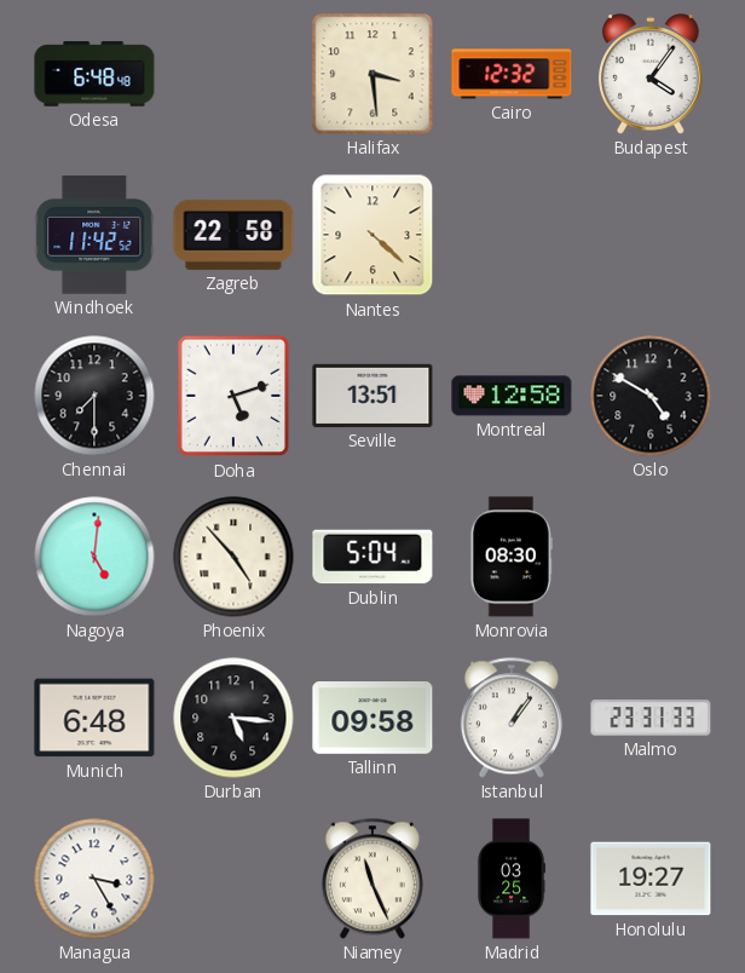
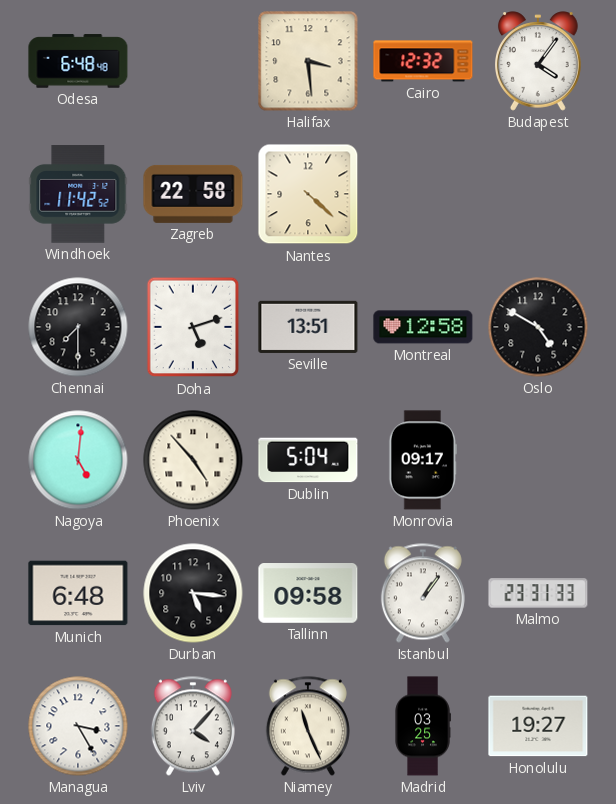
Monrovia: 08:30 -> 09:17 (423, 460)
Lviv: none -> 4:07 (193, 726)
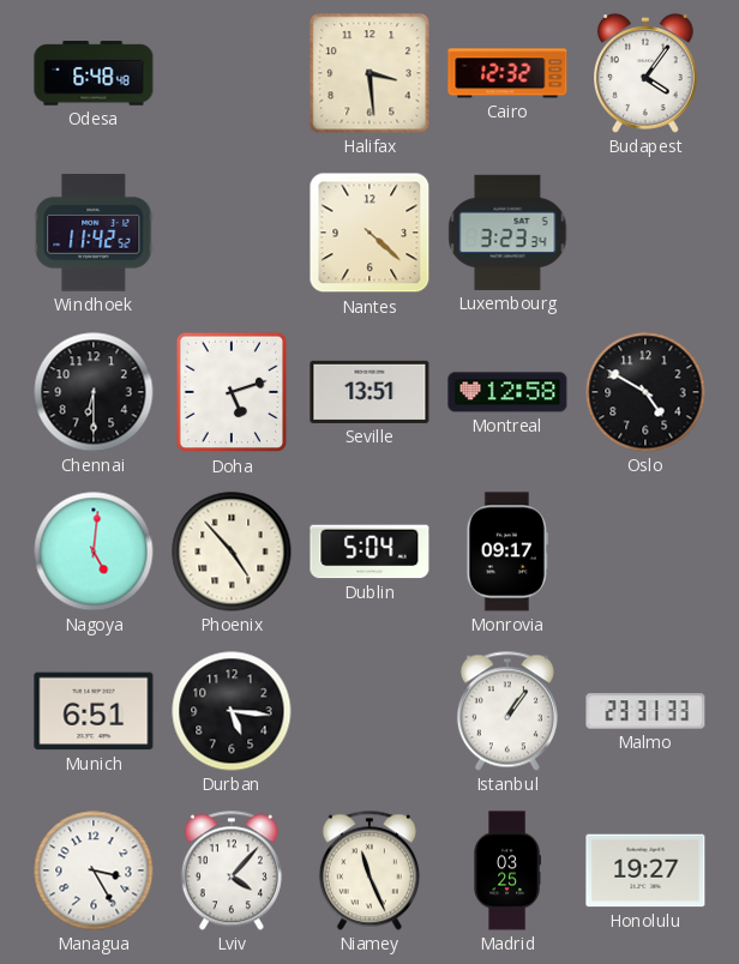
Zagreb: 22:58 -> none (193, 194)
Luxembourg: none -> 3:23 (507, 233)
Chennai: 7:30 -> 6:30 (94, 392)
Munich: 6:48 -> 6:51 (94, 711)
Tallinn: 09:58 -> none (308, 594)
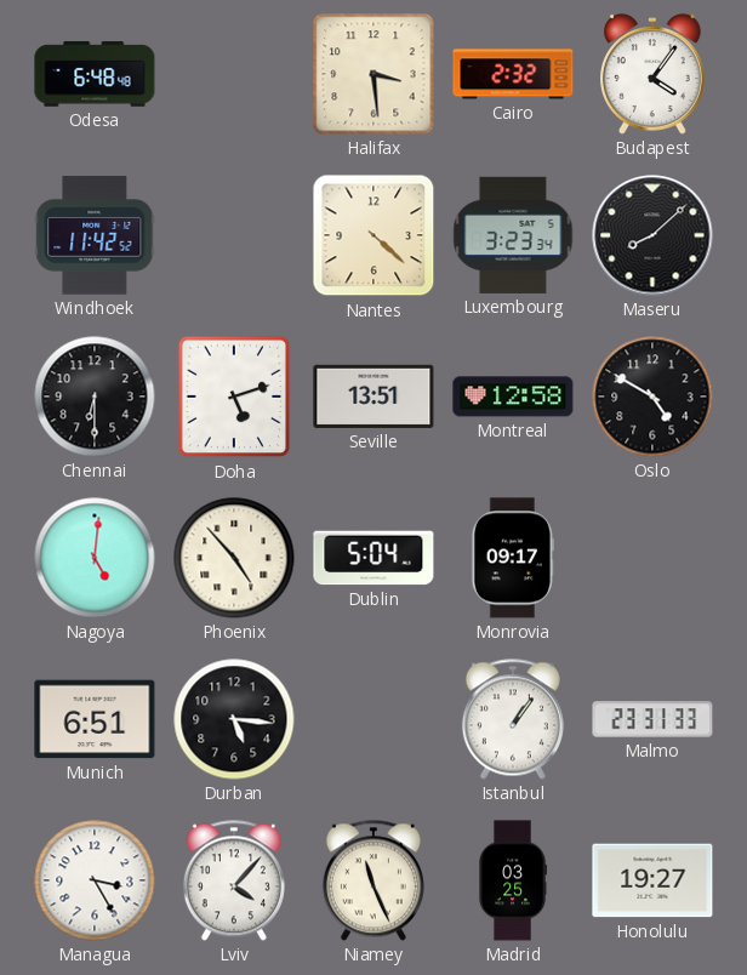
Cairo: 12:32 -> 2:32 (513, 74)
Maseru: none -> 8:08 (652, 235)
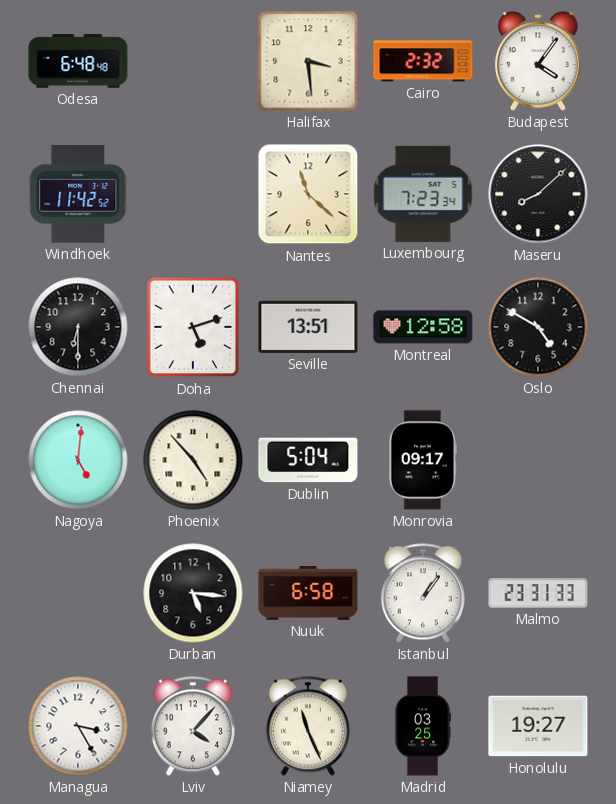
Nantes: 4:22 -> 11:22 (308, 194)
Luxembourg: 3:23 -> 7:23 (423, 194)
Munich: 6:51 -> none (95, 719)
Nuuk: none -> 6:58 (308, 594)
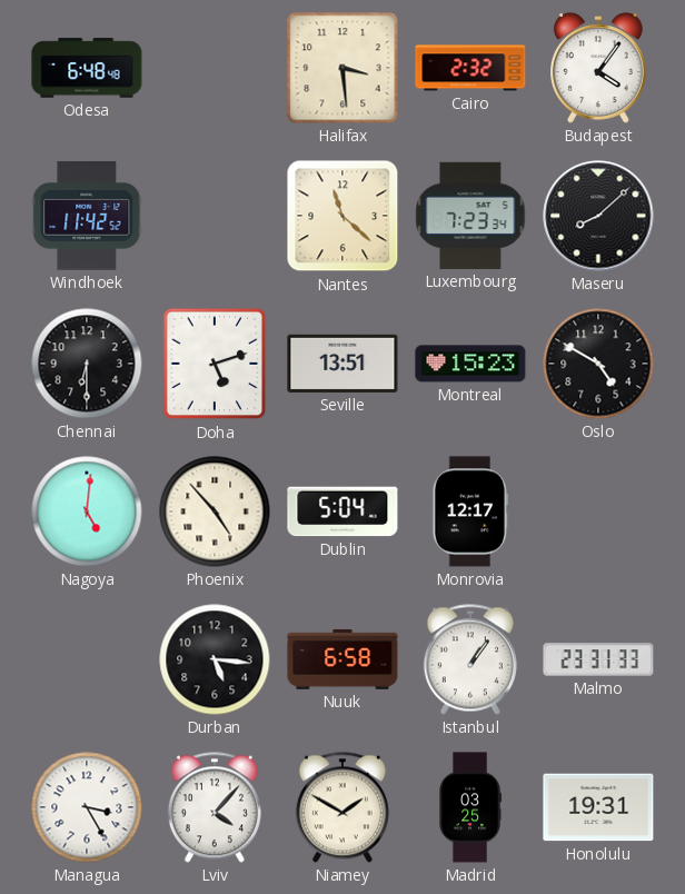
Montreal: 12:58 -> 15:23 (470, 364)
Monrovia: 09:17 -> 12:17 (470, 511)
Niamey: 11:26 -> 1:50 (343, 807)
Honolulu: 19:27 -> 19:31 (598, 807)
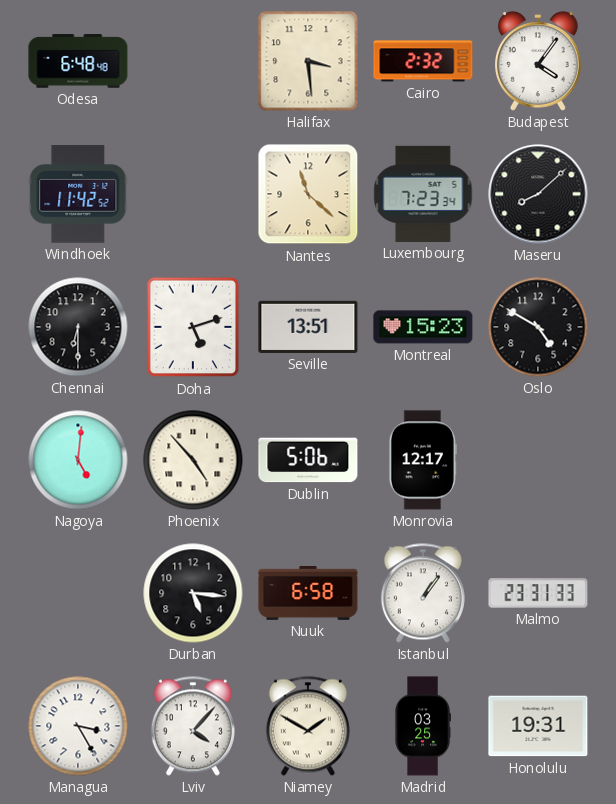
Dublin: 5:04 -> 5:06 (308, 460)
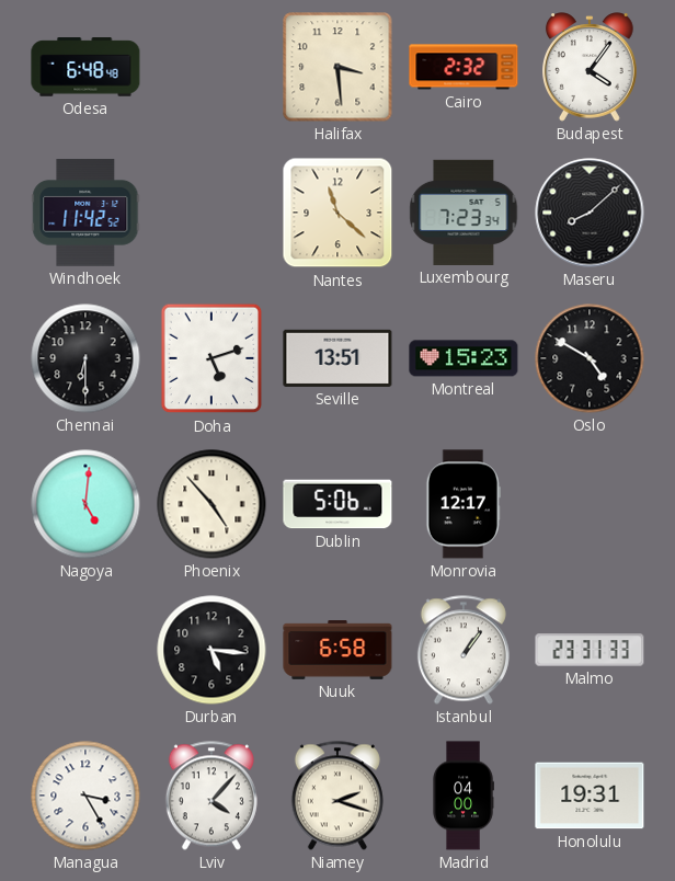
Niamey: 1:50 -> 2:18 (337, 796)
Madrid: 03:25 -> 04:00 (464, 796)
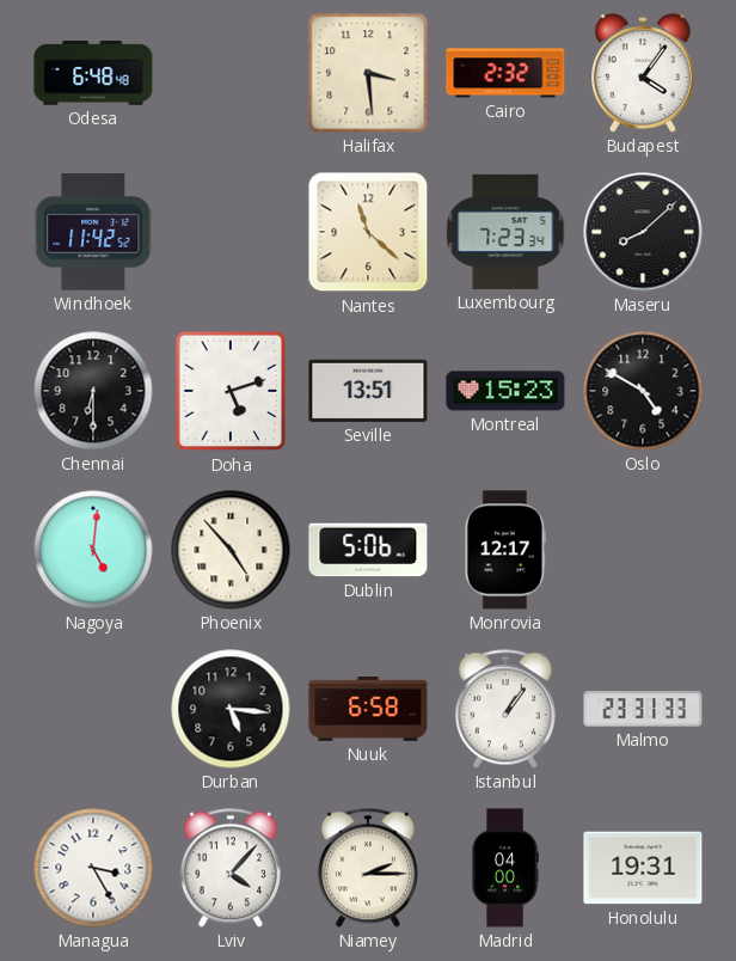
Niamey: 2:18 -> 2:15 (368, 868)
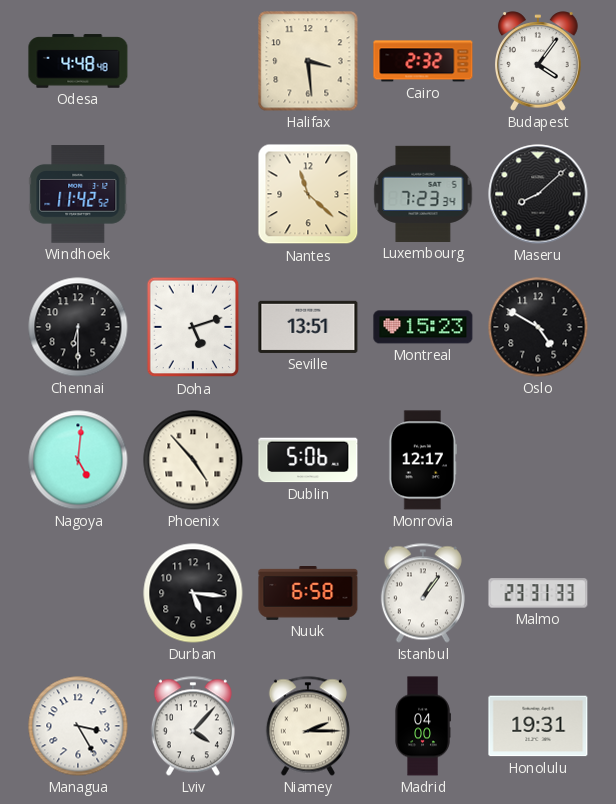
Odesa: 6:48 -> 4:48 (78, 61)
